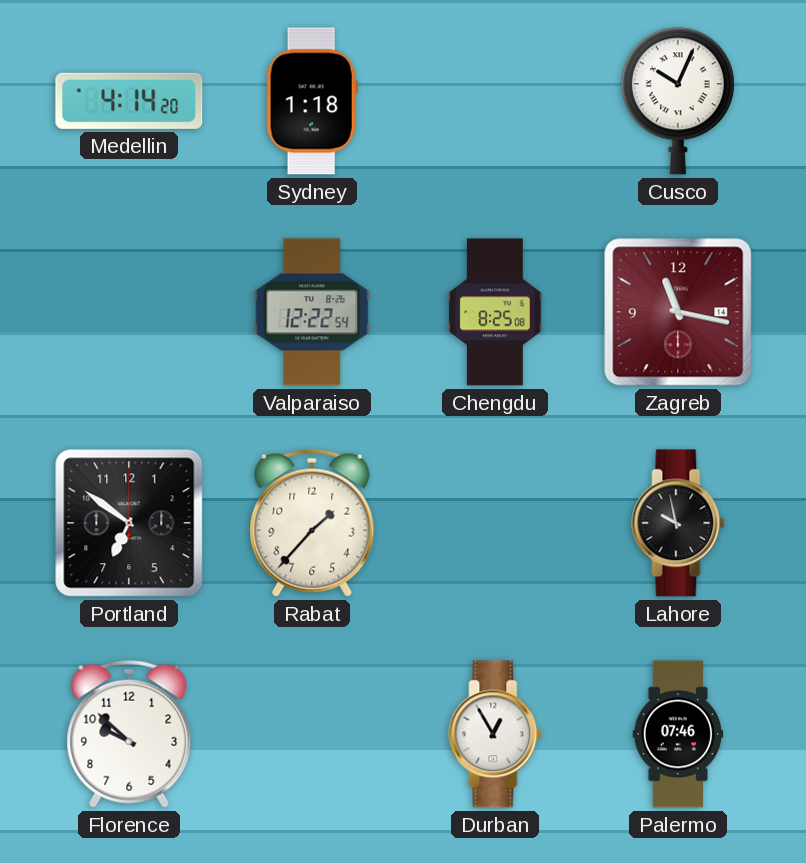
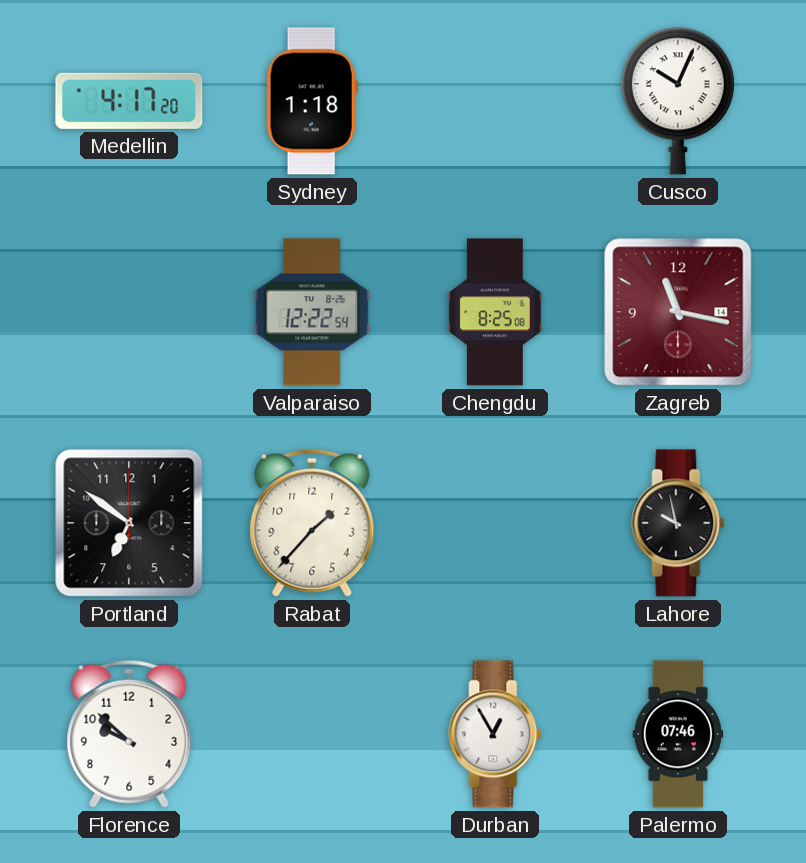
Medellin: 4:14 -> 4:17 (129, 101)
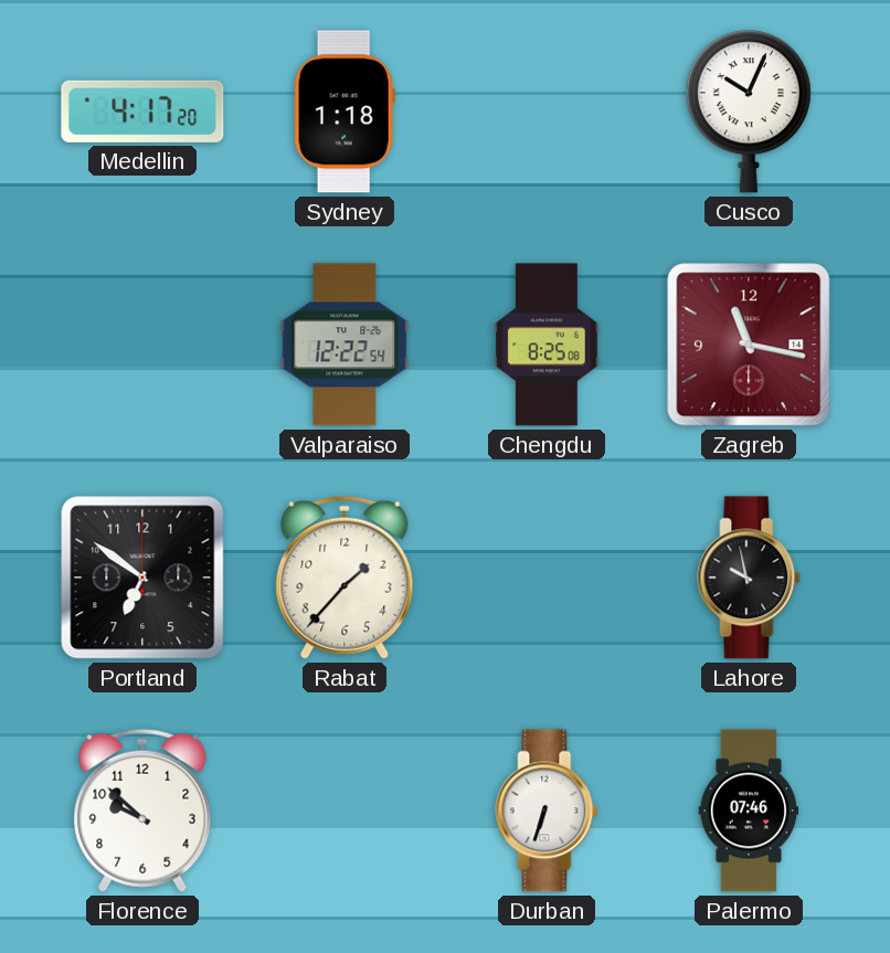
Durban: 12:55 -> 6:33 (547, 811)
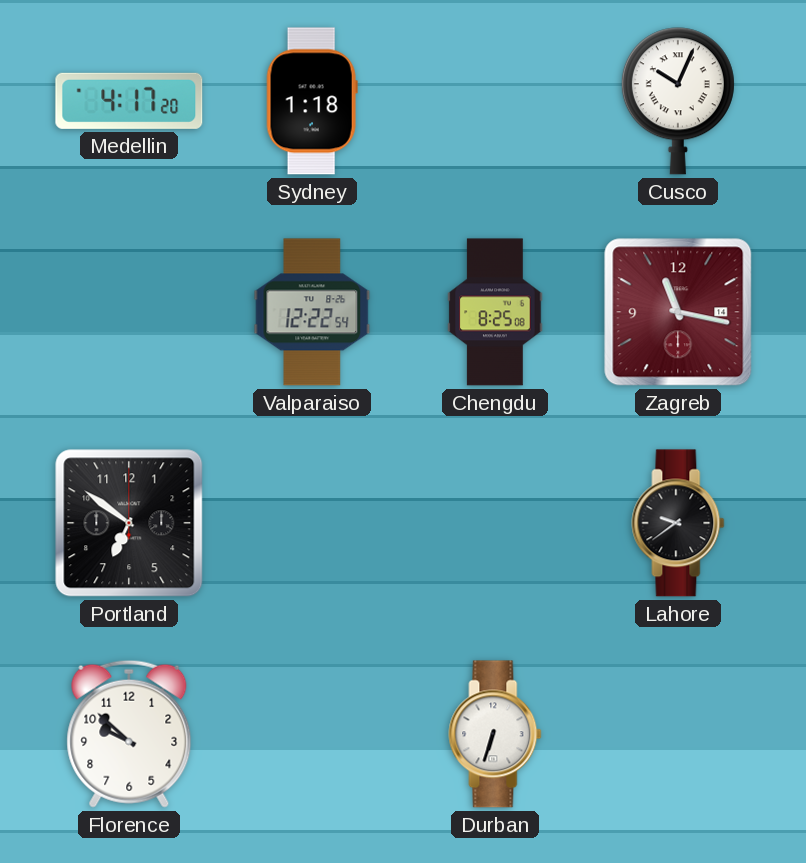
Rabat: 1:37 -> none (345, 578)
Lahore: 9:58 -> 9:39 (678, 523)
Palermo: 07:46 -> none (749, 811)
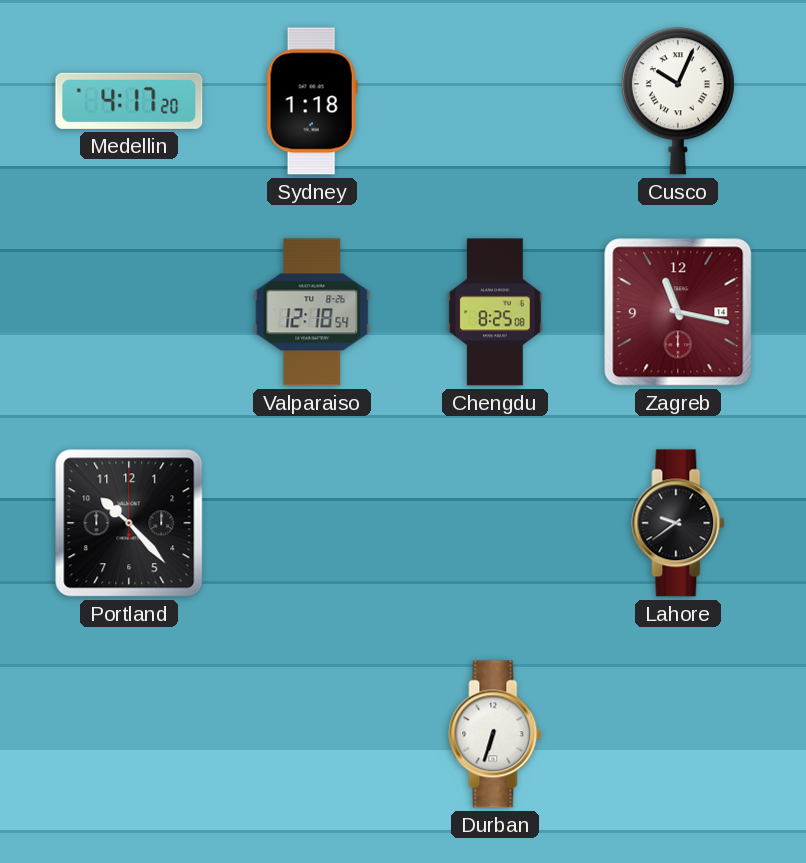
Valparaiso: 12:22 -> 12:18 (312, 312)
Portland: 6:51 -> 10:23 (129, 523)
Florence: 9:52 -> none (129, 734)
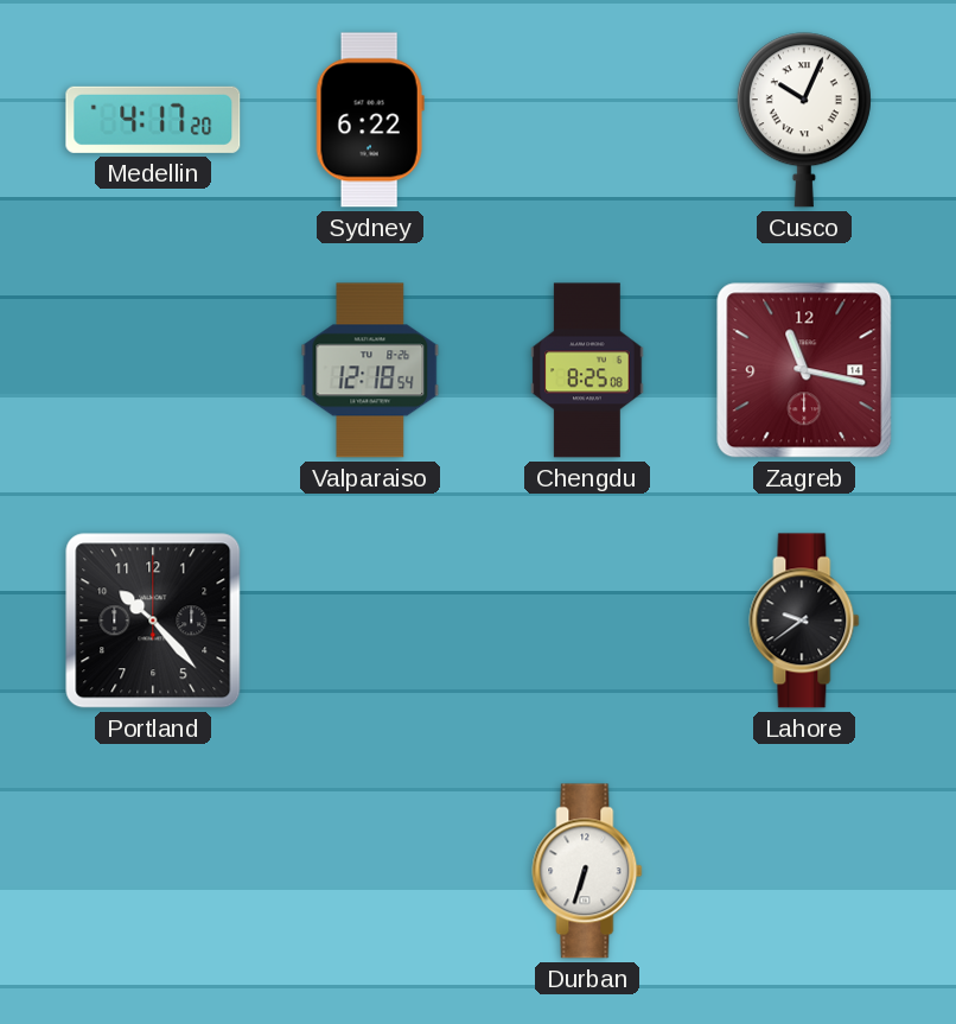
Sydney: 1:18 -> 6:22 (370, 120)
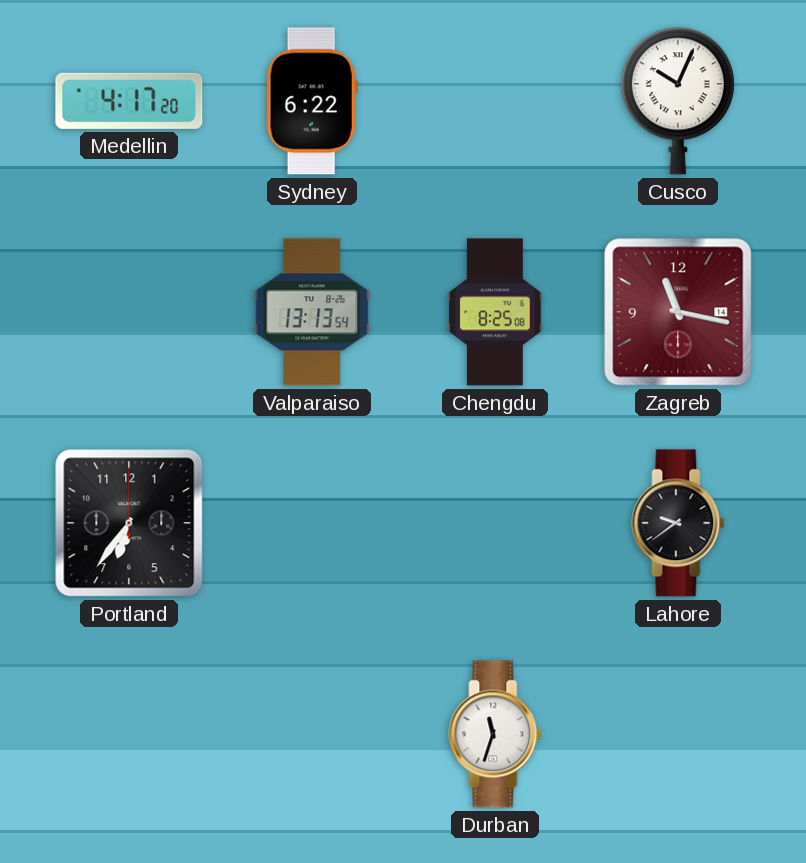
Valparaiso: 12:18 -> 13:13 (312, 312)
Portland: 10:23 -> 6:36 (129, 523)
Durban: 6:33 -> 11:33 (495, 734)
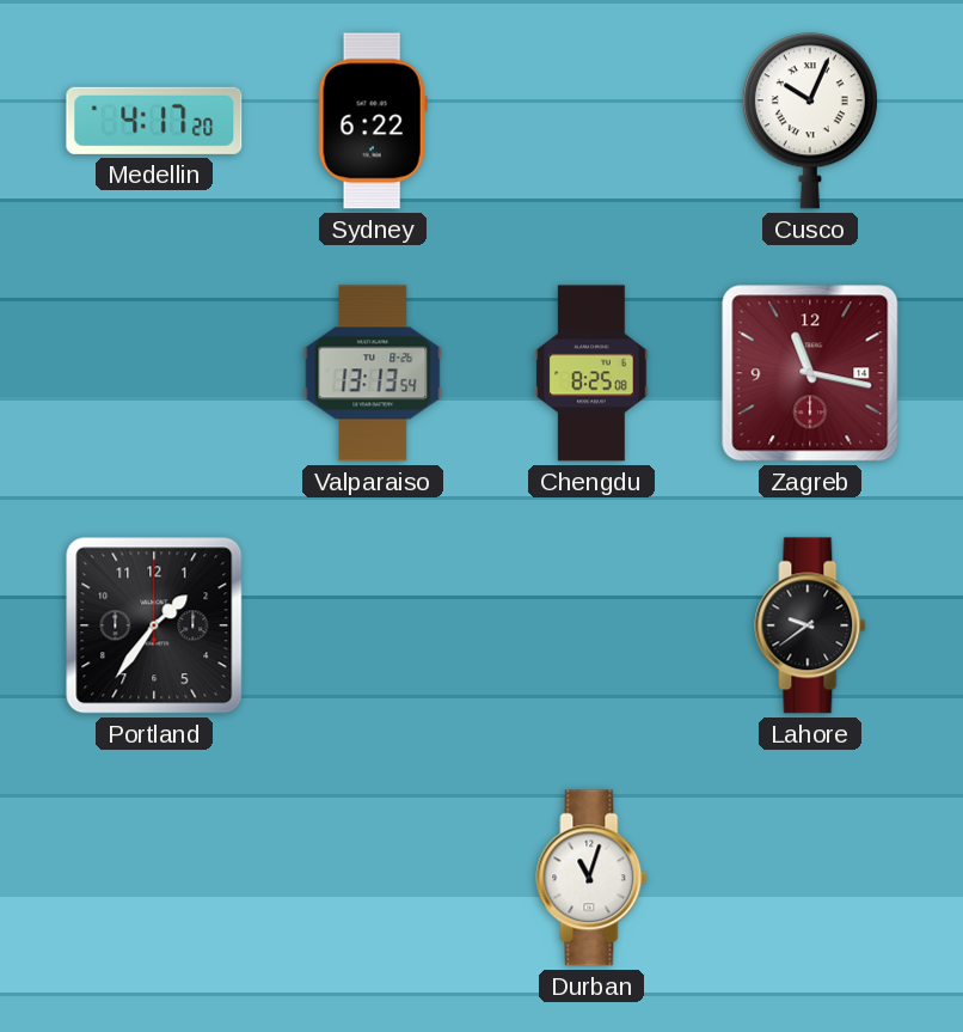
Portland: 6:36 -> 1:36 (154, 625)
Durban: 11:33 -> 11:03 (591, 878)
